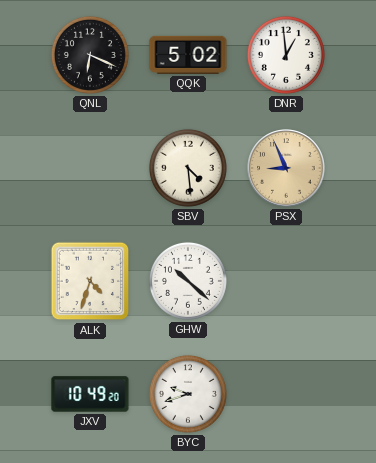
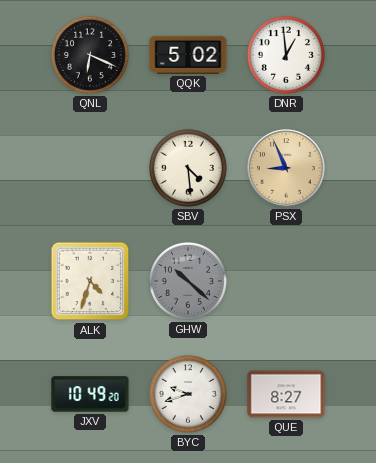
GHW dial: white -> grey (188, 281)
QUE: none -> 8:27 (286, 394)
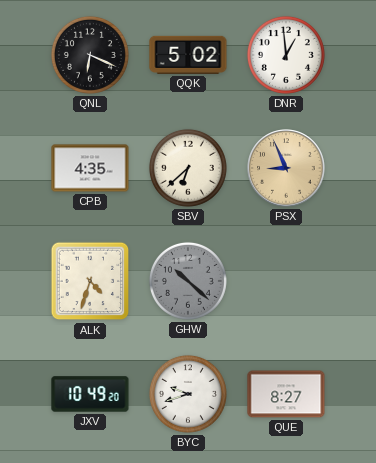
CPB: none -> 4:35 (90, 168)
SBV: 4:29 -> 6:38 (188, 168)
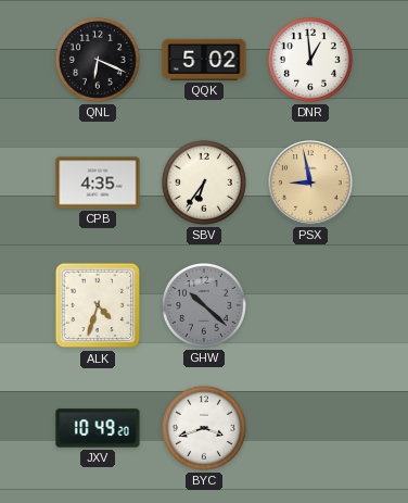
SBV: 6:38 -> 6:36 (204, 183)
PSX: 8:56 -> 8:58 (310, 183)
BYC: 9:42 -> 3:42 (204, 428)
QUE: 8:27 -> none (286, 394)
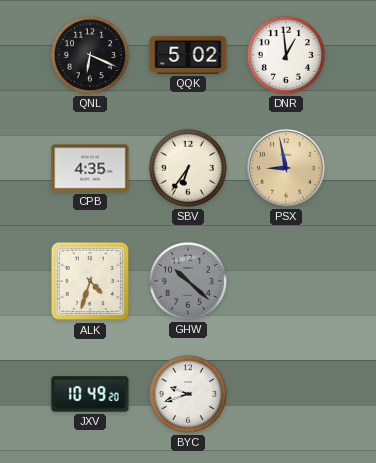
BYC: 3:42 -> 9:42 (188, 394)
